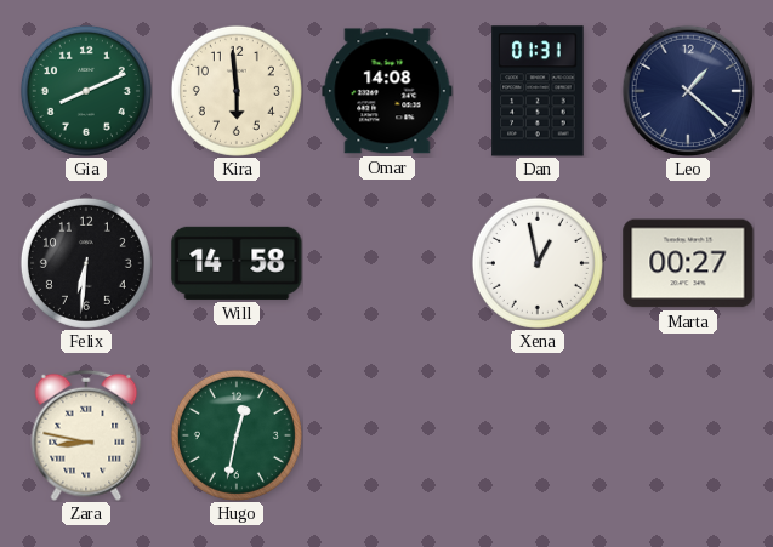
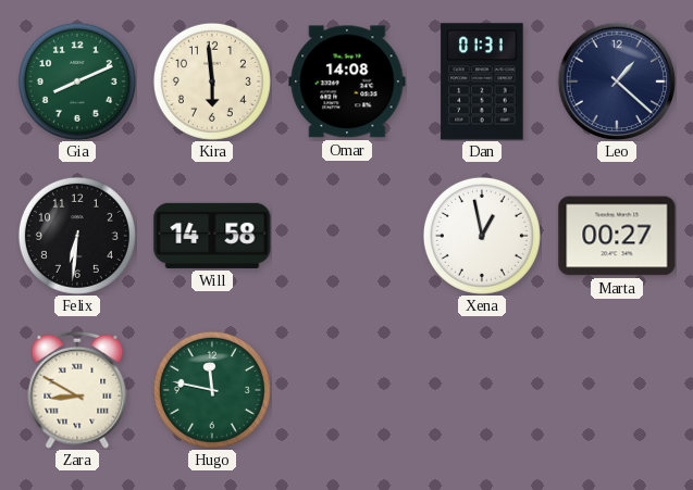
Zara: 8:47 -> 8:50 (77, 390)
Hugo: 12:32 -> 11:47 (212, 390)
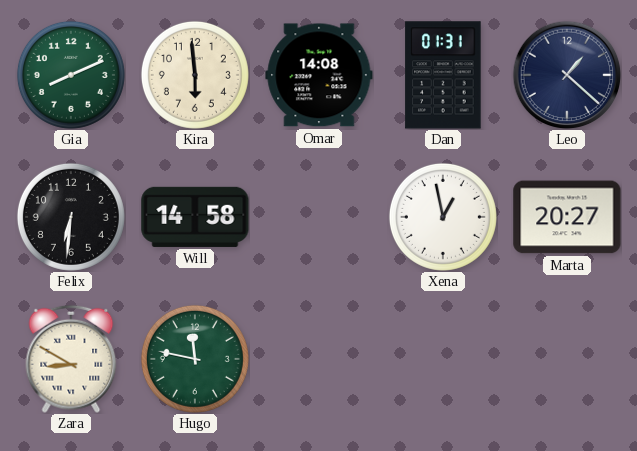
Marta: 00:27 -> 20:27 (567, 217)
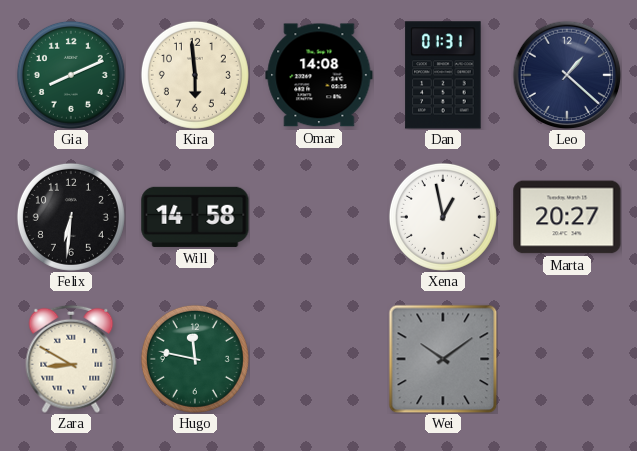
Wei: none -> 10:09 (443, 359)
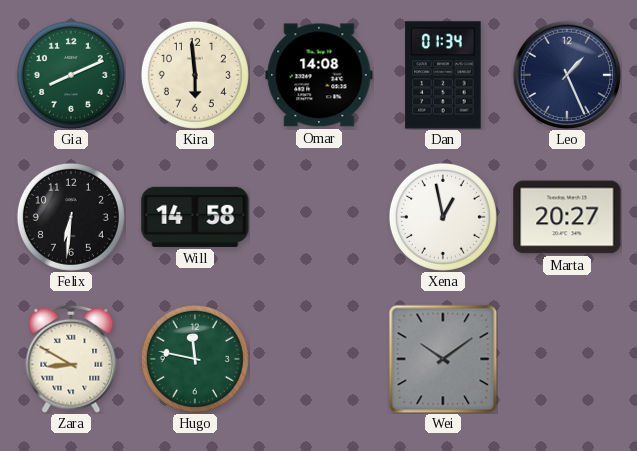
Dan: 01:31 -> 01:34 (443, 75)
Leo: 1:22 -> 1:26 (567, 75)
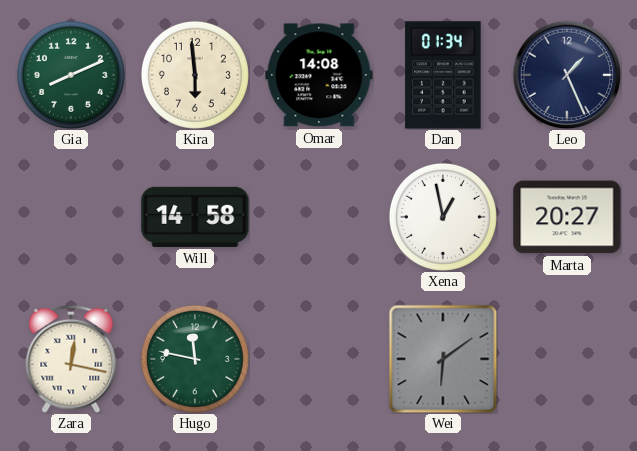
Felix: 6:31 -> none (71, 217)
Zara: 8:50 -> 12:17 (71, 359)
Wei: 10:09 -> 6:09 (443, 359)
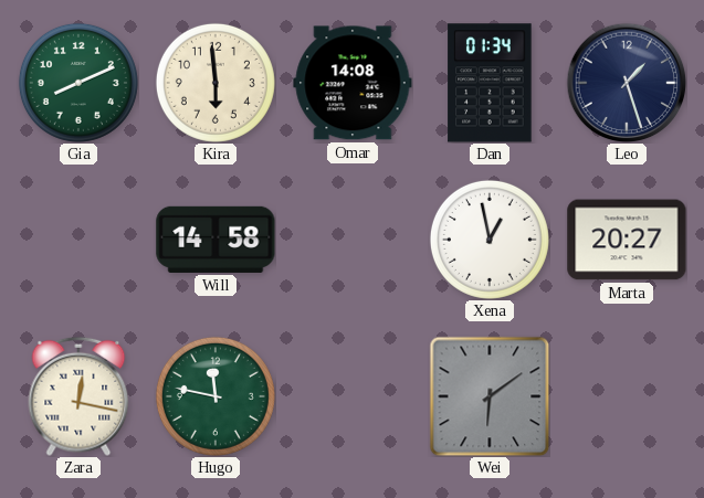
Leo: 1:26 -> 1:27 (627, 83)
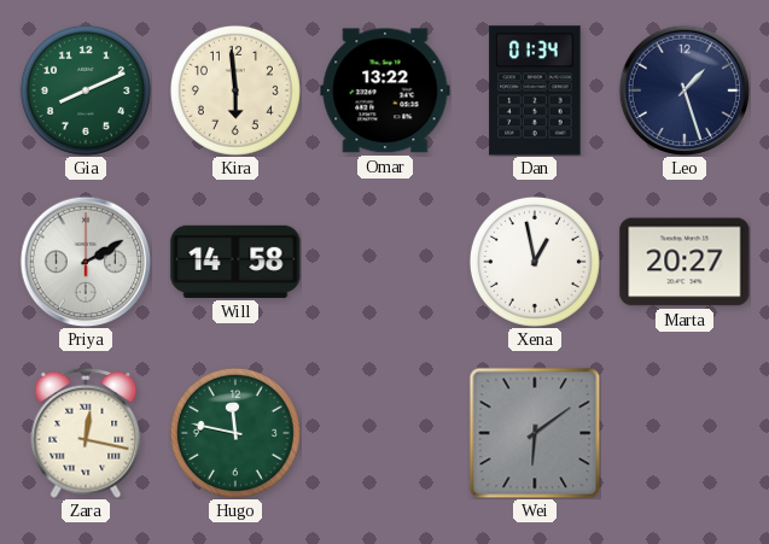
Omar: 14:08 -> 13:22 (385, 90)
Priya: none -> 2:10 (86, 262)
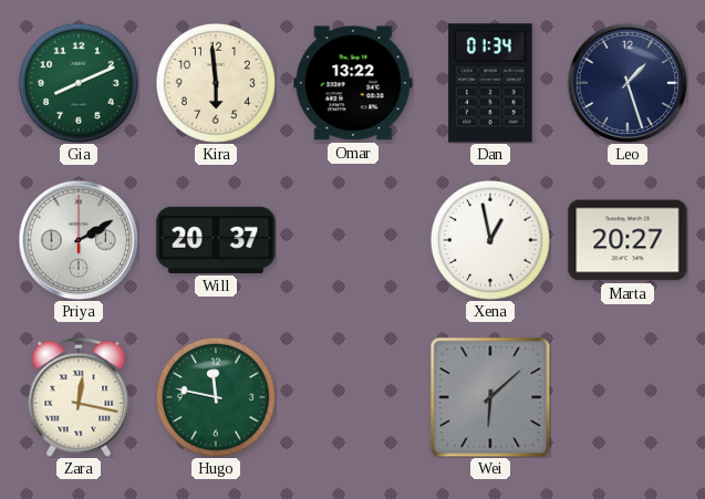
Will: 14:58 -> 20:37 (216, 240)
Wei: 6:09 -> 6:08 (490, 397)
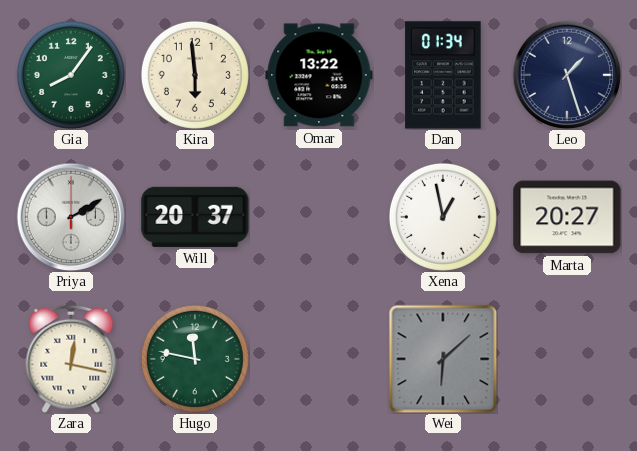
Gia: 8:11 -> 8:06 (71, 75)
